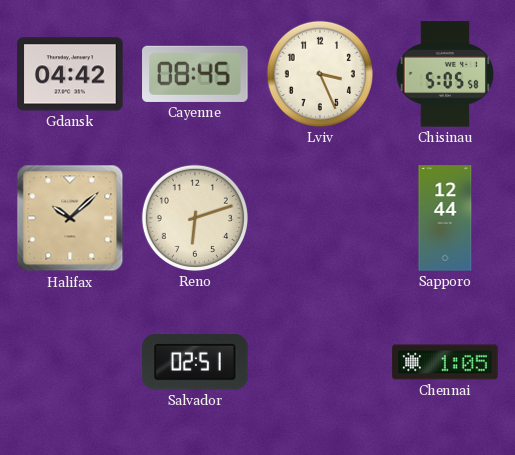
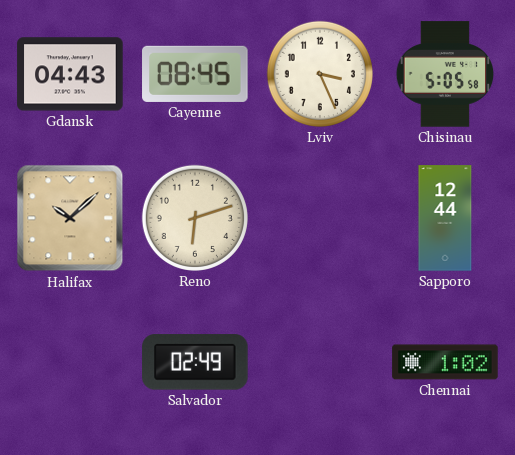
Gdansk: 04:42 -> 04:43 (70, 74)
Salvador: 02:51 -> 02:49 (195, 362)
Chennai: 1:05 -> 1:02 (445, 362)
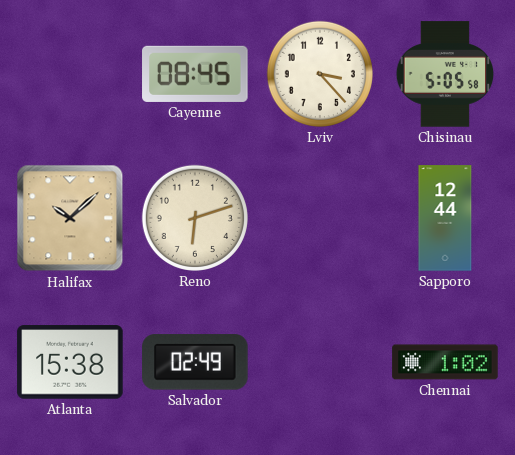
Gdansk: 04:43 -> none (70, 74)
Lviv: 3:26 -> 3:23 (320, 74)
Atlanta: none -> 15:38 (70, 362)
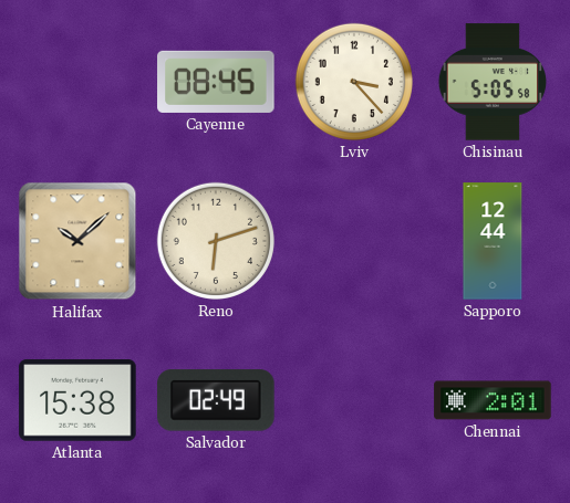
Chennai: 1:02 -> 2:01 (493, 400)
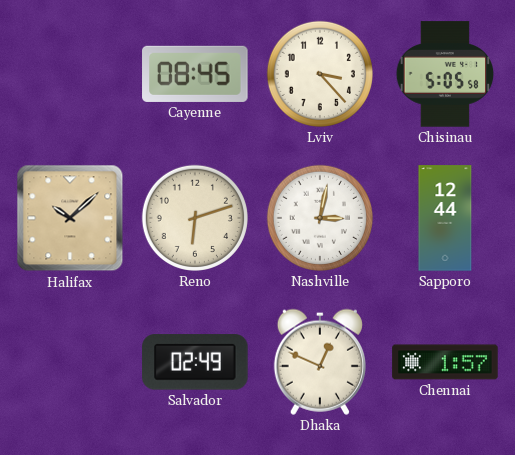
Nashville: none -> 3:02 (320, 218)
Atlanta: 15:38 -> none (77, 400)
Dhaka: none -> 12:49 (320, 362)
Chennai: 2:01 -> 1:57 (445, 362)
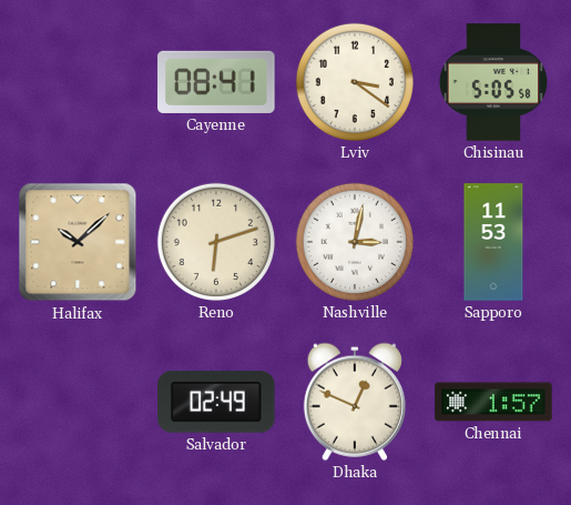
Cayenne: 08:45 -> 08:41 (216, 82)
Lviv: 3:23 -> 3:21 (355, 82)
Sapporo: 12:44 -> 11:53 (493, 242)
